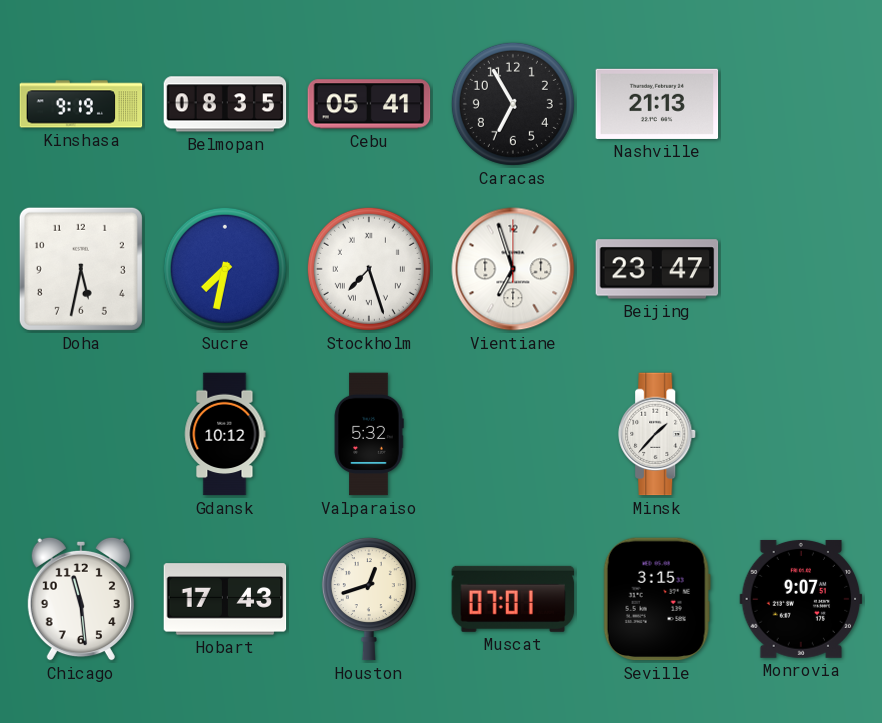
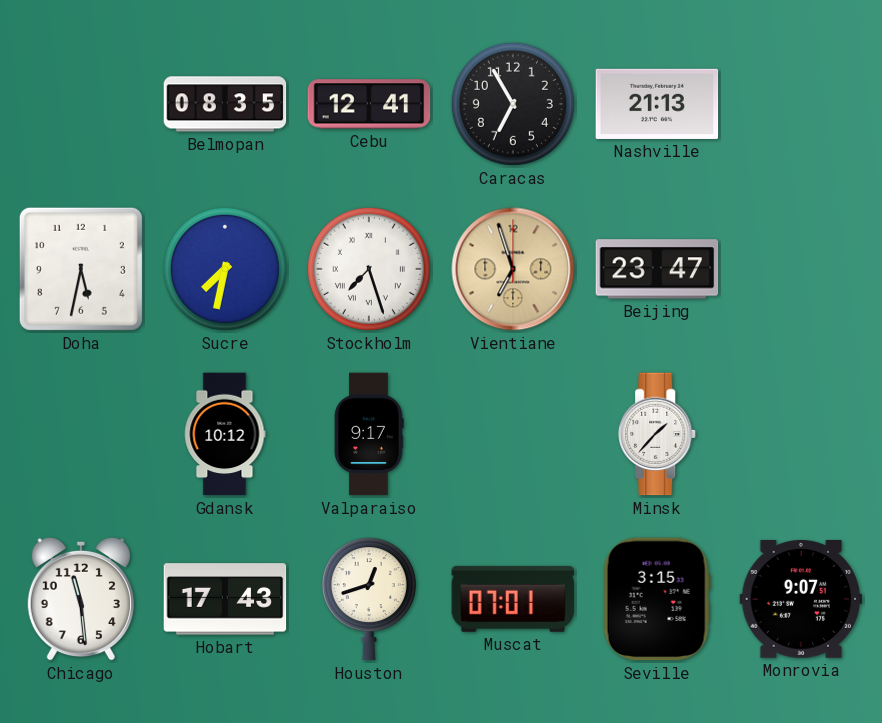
Kinshasa: 9:19 -> none (81, 104)
Cebu: 05:41 -> 12:41 (369, 104)
Vientiane dial: white -> champagne (513, 269)
Valparaiso: 5:32 -> 9:17 (369, 434)
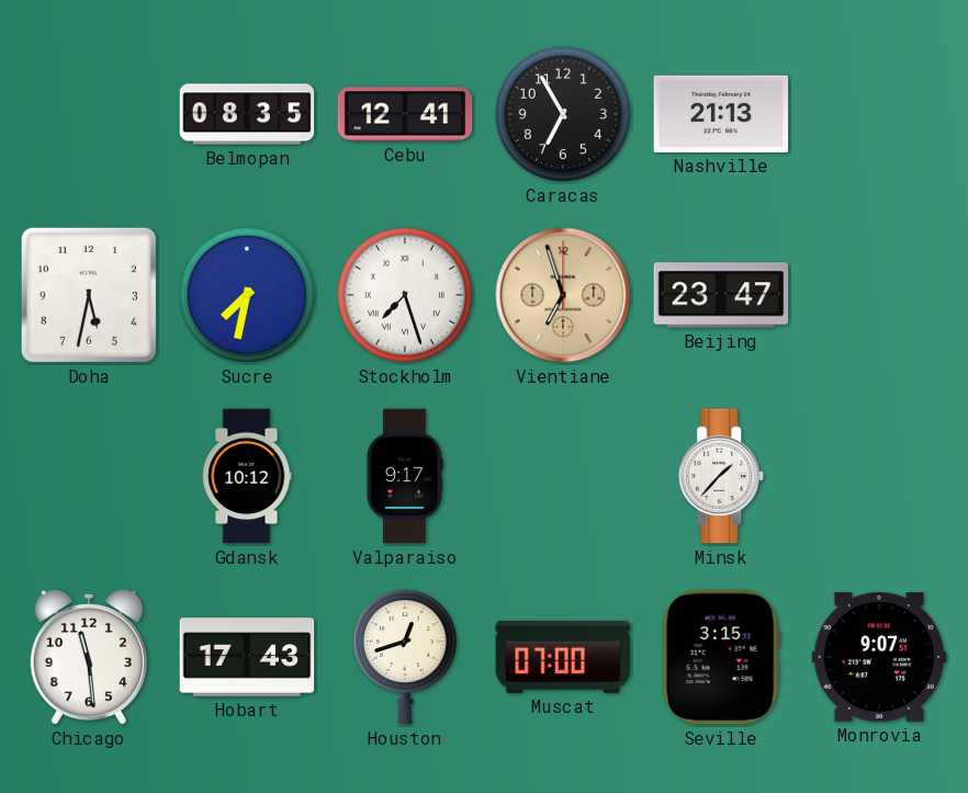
Muscat: 07:01 -> 07:00 (563, 657)
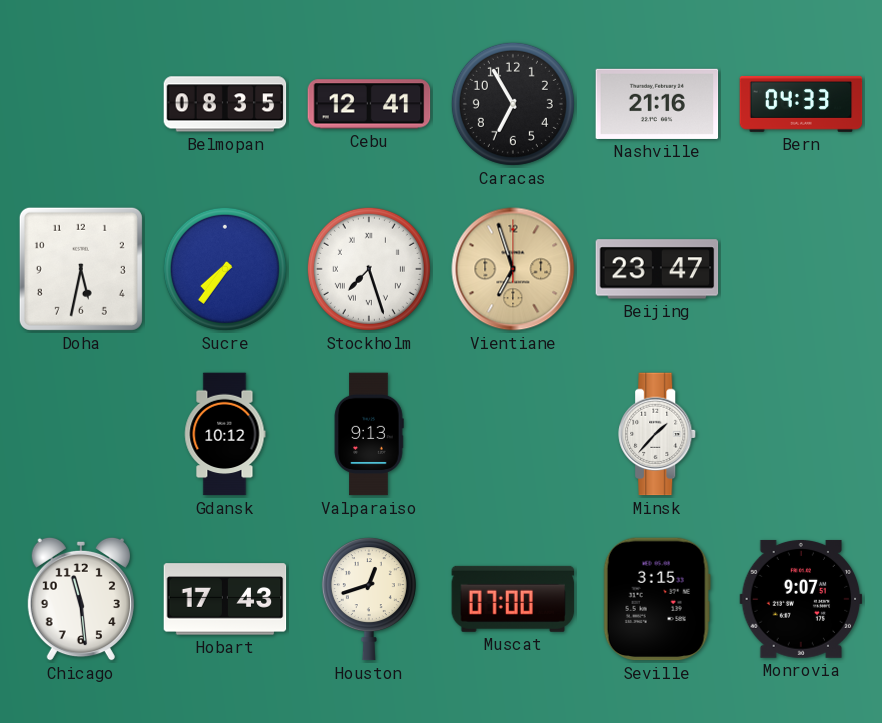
Nashville: 21:13 -> 21:16 (657, 104)
Bern: none -> 04:33 (801, 104)
Sucre: 7:32 -> 7:36 (225, 269)
Valparaiso: 9:17 -> 9:13 (369, 434)
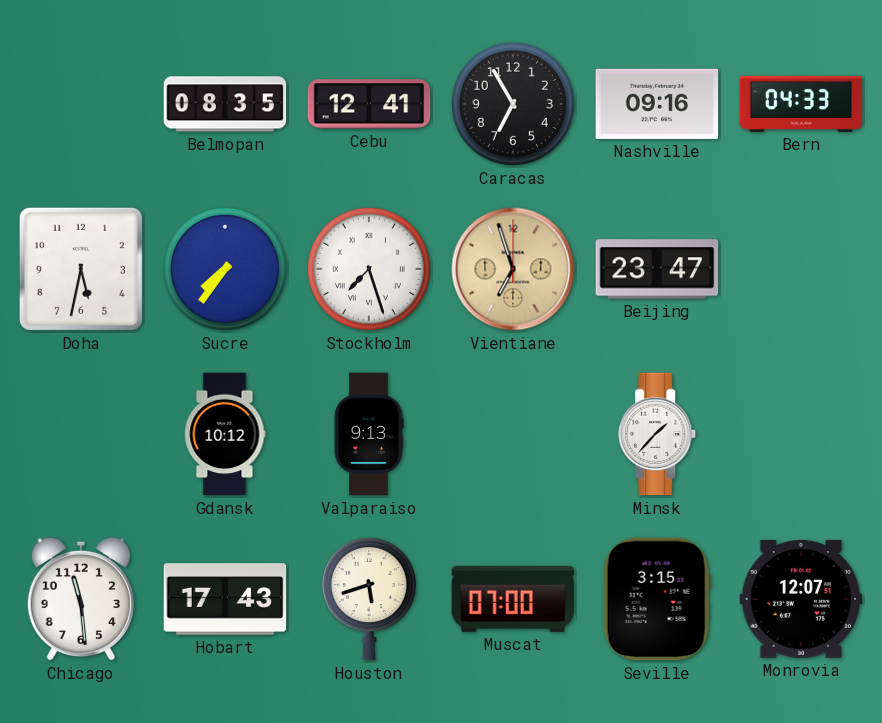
Nashville: 21:16 -> 09:16 (657, 104)
Houston: 12:42 -> 5:42 (369, 599)
Monrovia: 9:07 -> 12:07 (801, 599)
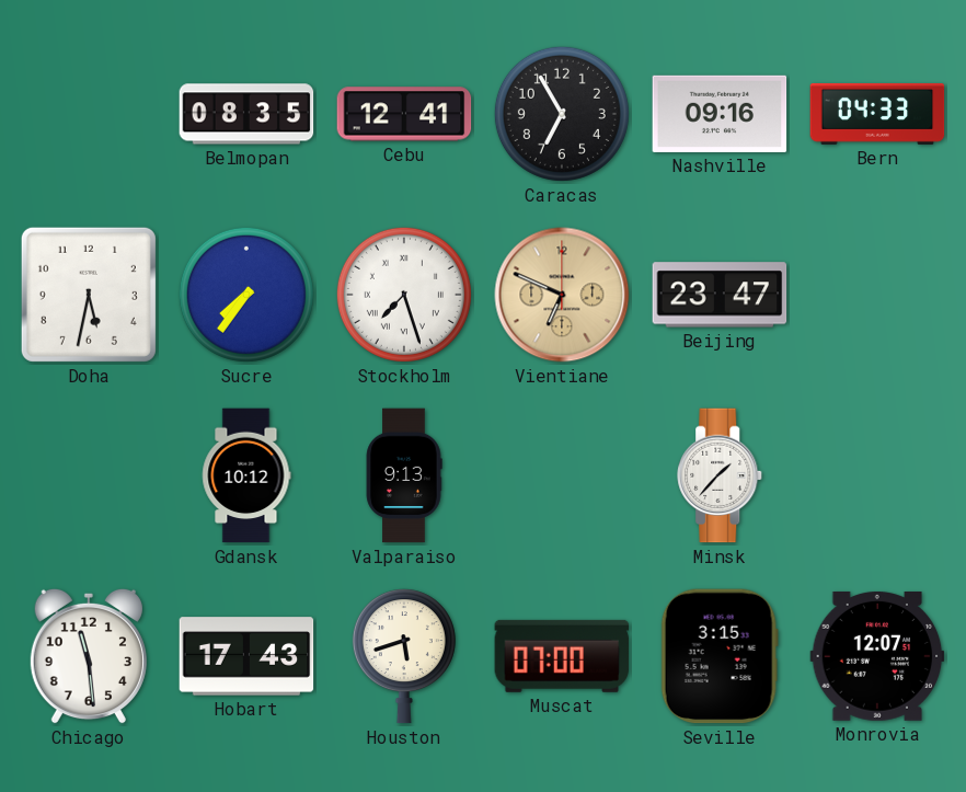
Vientiane: 6:57 -> 6:49 (562, 295)
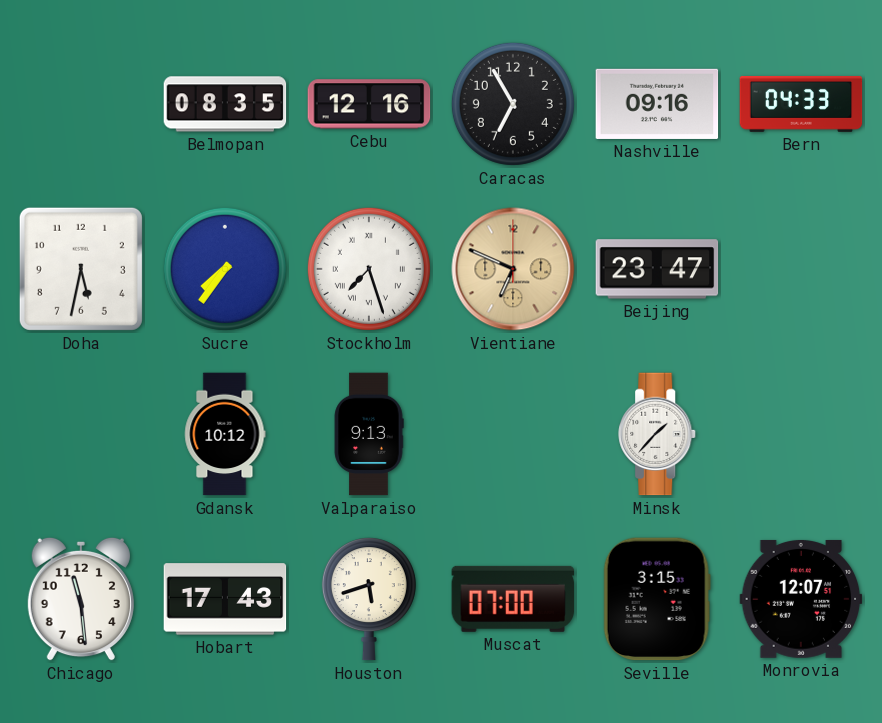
Cebu: 12:41 -> 12:16 (369, 104)
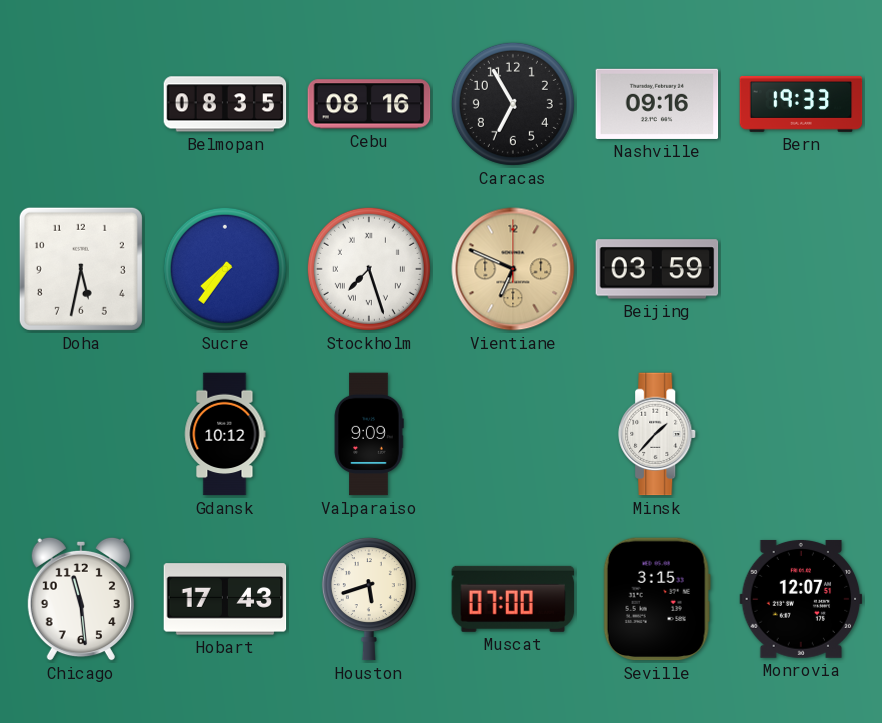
Cebu: 12:16 -> 08:16 (369, 104)
Bern: 04:33 -> 19:33 (801, 104)
Beijing: 23:47 -> 03:59 (657, 269)
Valparaiso: 9:13 -> 9:09 (369, 434)
